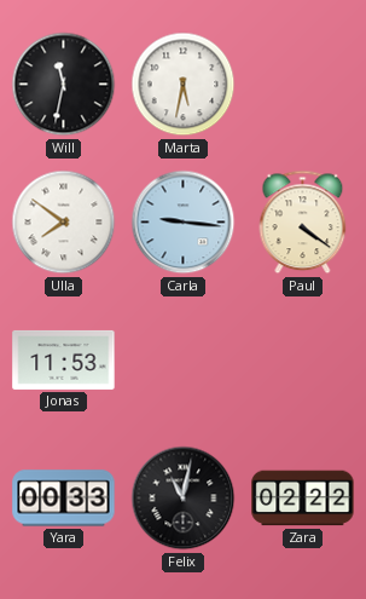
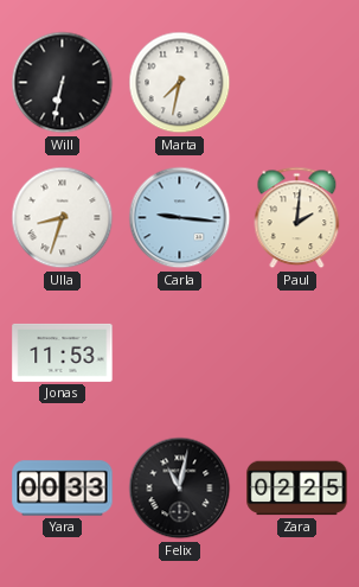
Will: 11:32 -> 6:32 (63, 83)
Marta: 5:32 -> 7:32 (180, 83)
Ulla: 7:51 -> 8:33 (63, 218)
Paul: 4:21 -> 2:01 (297, 218)
Zara: 02:22 -> 02:25 (297, 489)
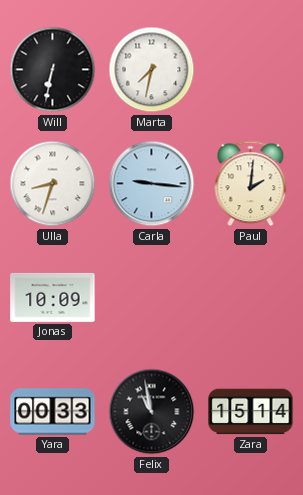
Jonas: 11:53 -> 10:09 (53, 297)
Felix: 11:02 -> 10:58 (152, 412)
Zara: 02:25 -> 15:14 (251, 412)
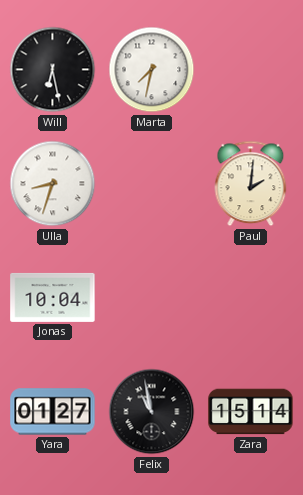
Will: 6:32 -> 6:28 (53, 70)
Carla: 9:16 -> none (152, 184)
Jonas: 10:09 -> 10:04 (53, 297)
Yara: 00:33 -> 01:27 (53, 412)
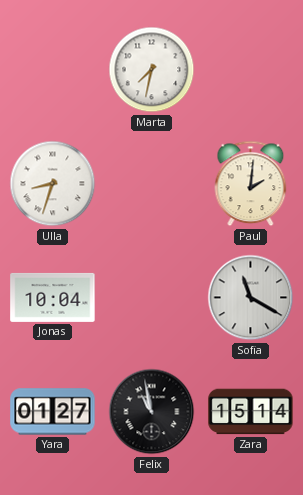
Will: 6:28 -> none (53, 70)
Sofia: none -> 11:20 (251, 298)
